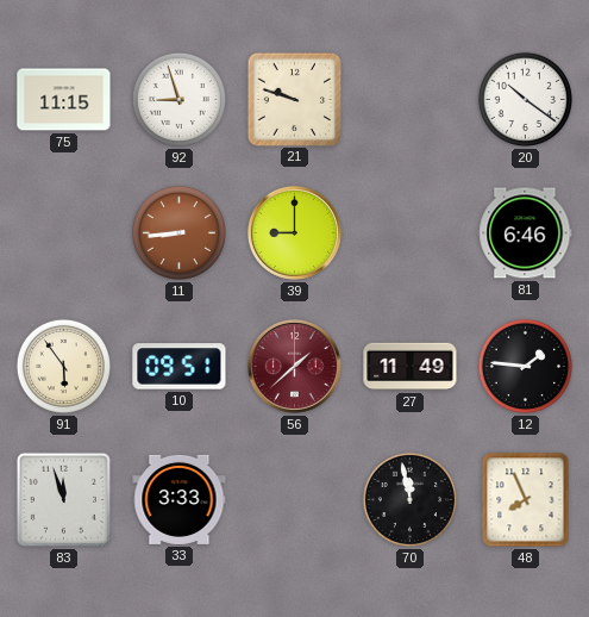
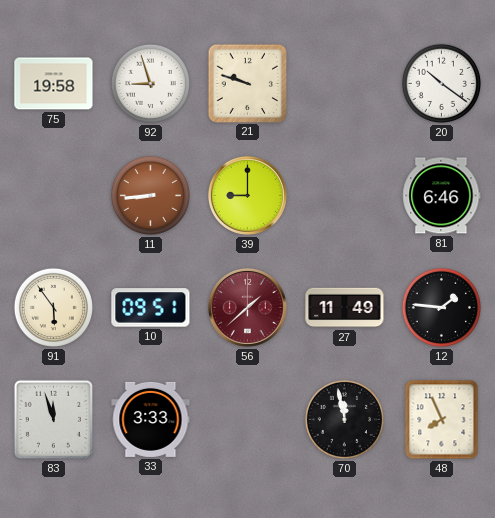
75: 11:15 -> 19:58 (54, 84)
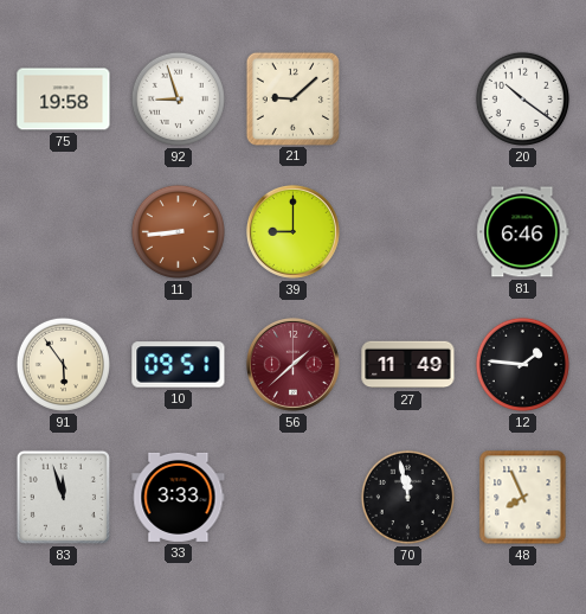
21: 9:48 -> 9:08 (292, 98)
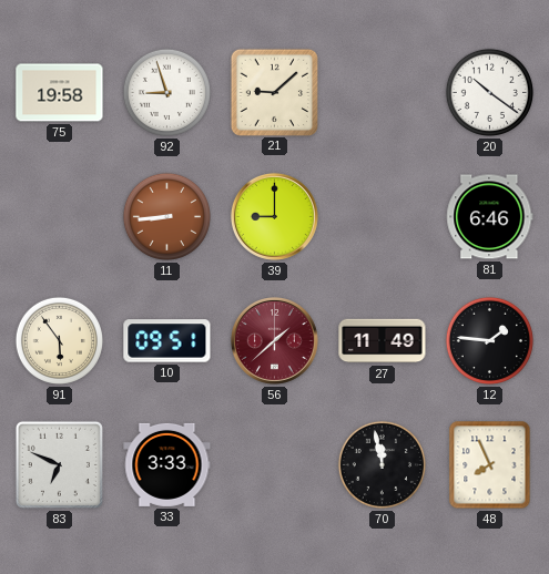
83: 11:57 -> 6:49 (59, 464)
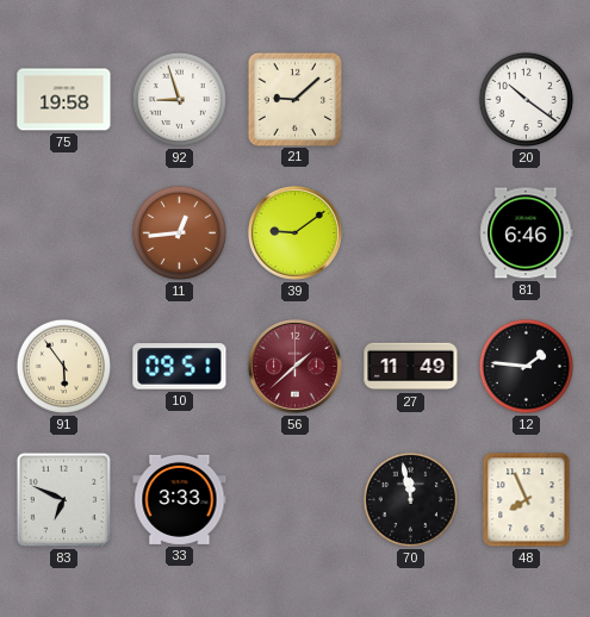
11: 8:44 -> 12:44 (179, 232)
39: 9:00 -> 9:09 (294, 232)
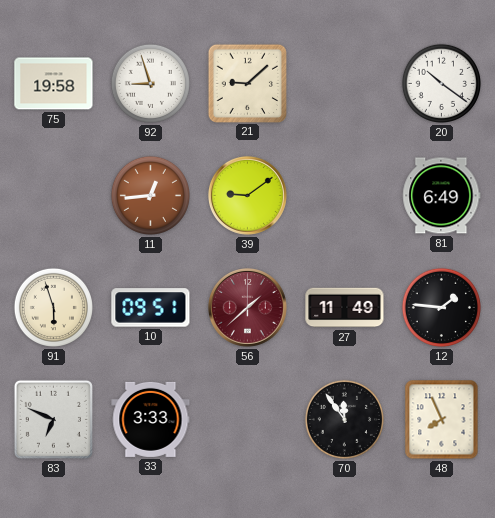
81: 6:46 -> 6:49 (442, 196)
91: 5:54 -> 5:57 (53, 307)
70: 11:58 -> 11:54 (344, 419)
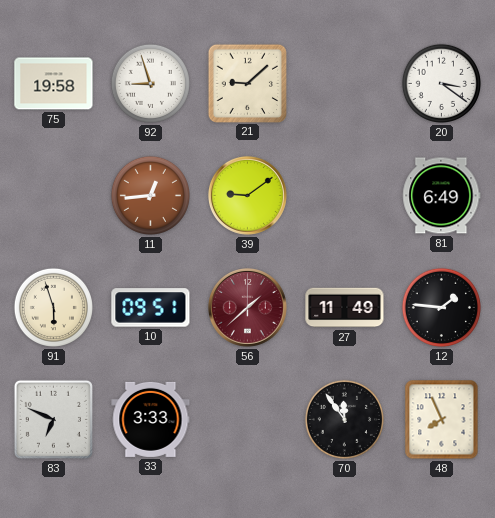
20: 10:21 -> 3:21 (441, 83)
